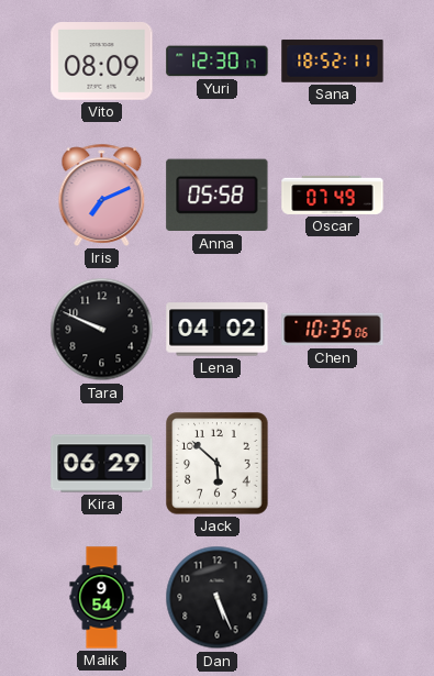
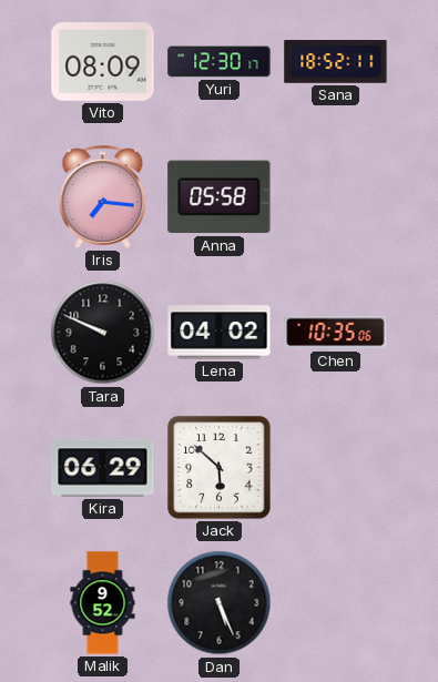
Iris: 7:11 -> 7:16 (103, 196)
Oscar: 07:49 -> none (333, 195)
Malik: 9:54 -> 9:52 (103, 603)
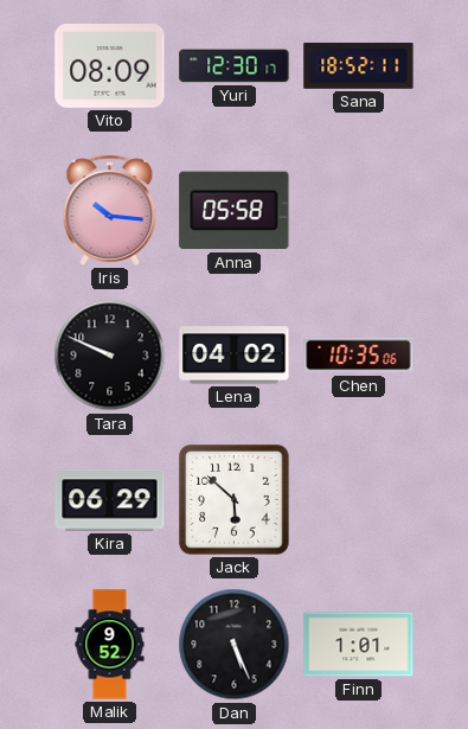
Iris: 7:16 -> 10:16 (110, 210)
Finn: none -> 1:01 (359, 645)
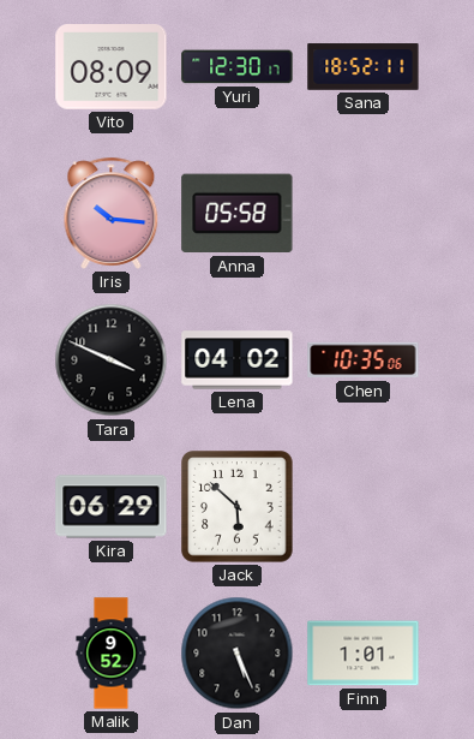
Tara: 9:49 -> 3:49 (112, 360)
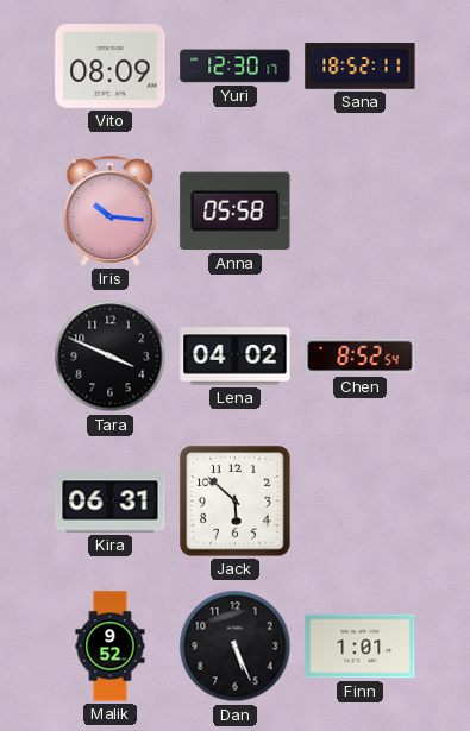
Chen: 10:35 -> 8:52 (361, 357)
Kira: 06:29 -> 06:31 (111, 502)
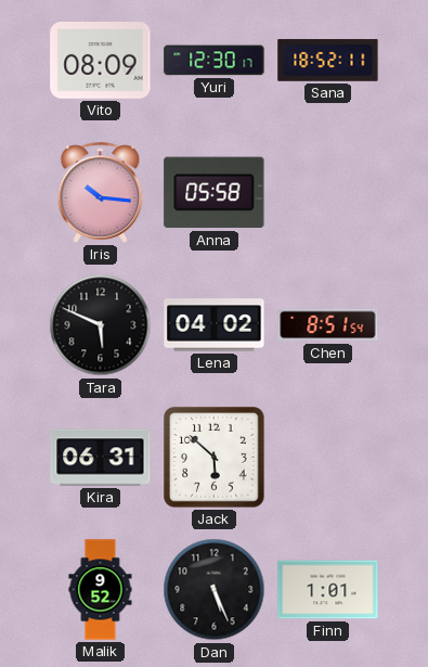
Tara: 3:49 -> 5:49 (101, 325)
Chen: 8:52 -> 8:51 (328, 325)
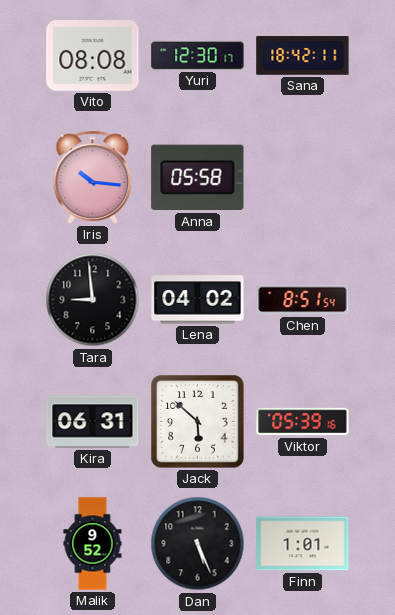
Vito: 08:09 -> 08:08 (93, 56)
Sana: 18:52 -> 18:42 (303, 56)
Tara: 5:49 -> 8:59 (93, 300)
Viktor: none -> 05:39 (303, 422)
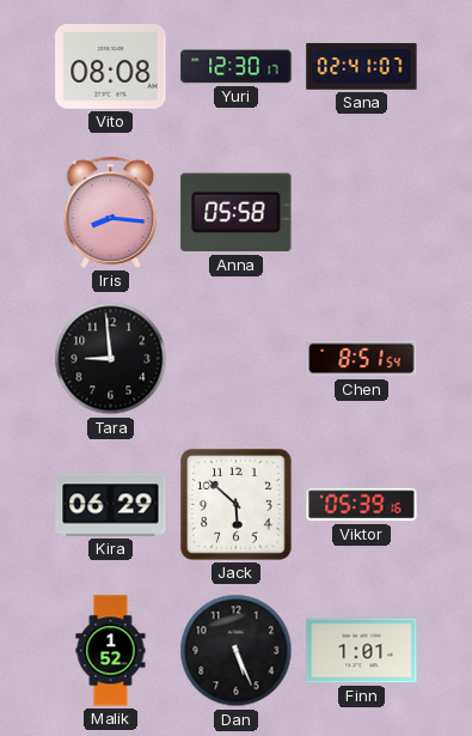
Sana: 18:42 -> 02:41 (362, 67)
Iris: 10:16 -> 8:16 (111, 212)
Lena: 04:02 -> none (198, 300)
Kira: 06:31 -> 06:29 (111, 505)
Malik: 9:52 -> 1:52 (111, 651)
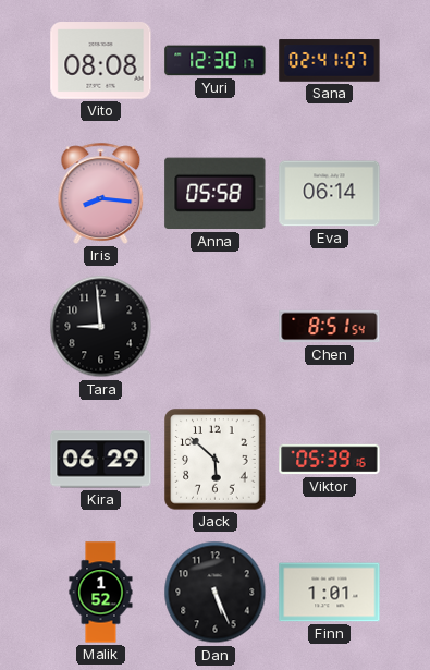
Eva: none -> 06:14 (330, 194)
